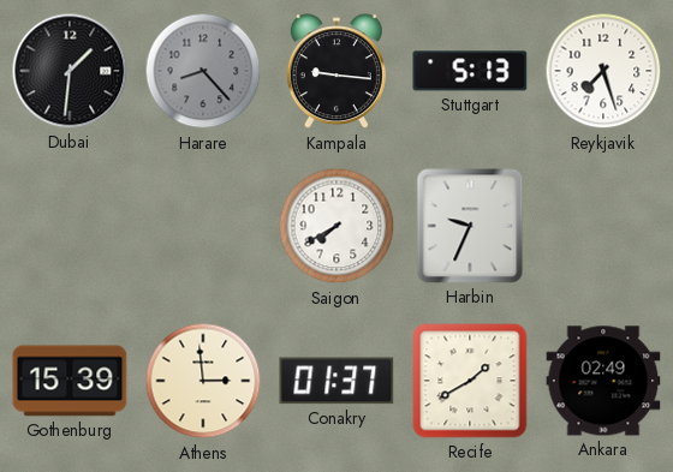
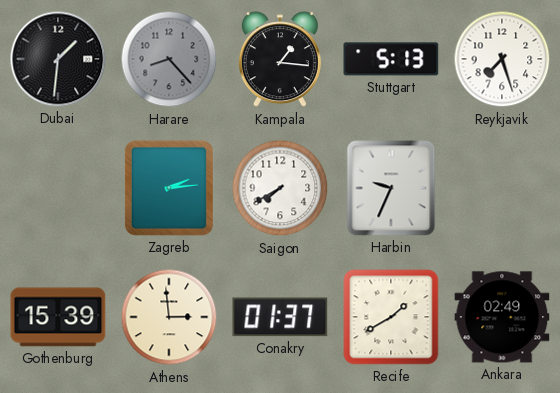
Kampala: 9:16 -> 1:16 (280, 60)
Zagreb: none -> 2:14 (169, 188)
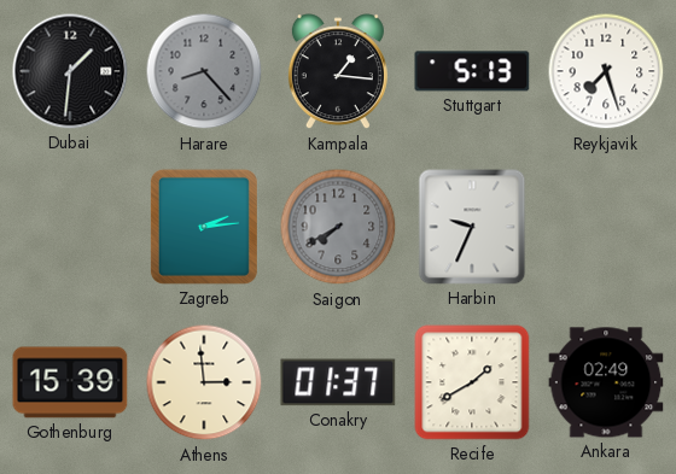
Saigon dial: white -> grey (338, 227)
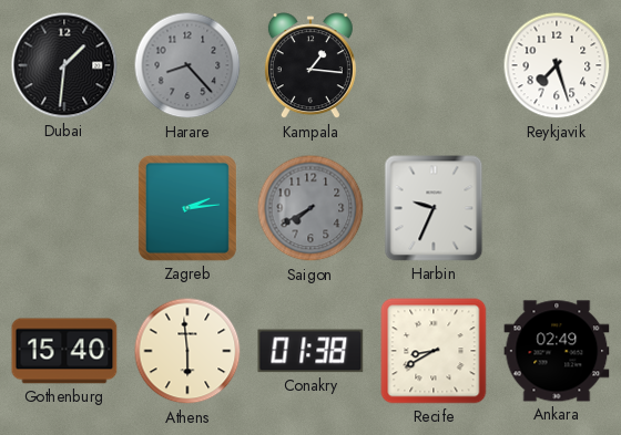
Stuttgart: 5:13 -> none (472, 71)
Gothenburg: 15:39 -> 15:40 (64, 351)
Athens: 2:59 -> 5:59 (187, 351)
Conakry: 01:37 -> 01:38 (310, 351)
Recife: 1:40 -> 8:40 (434, 351)
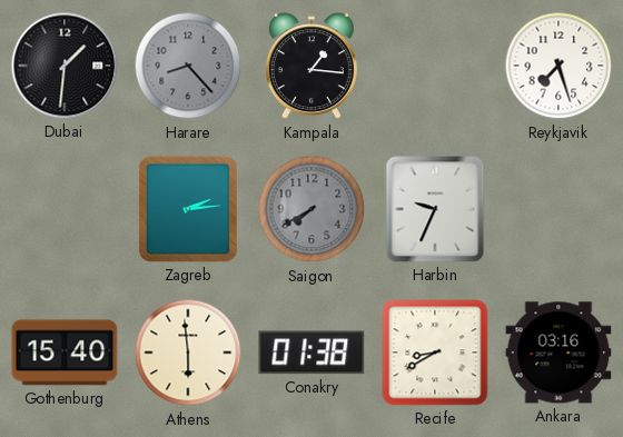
Ankara: 02:49 -> 03:16 (558, 352)
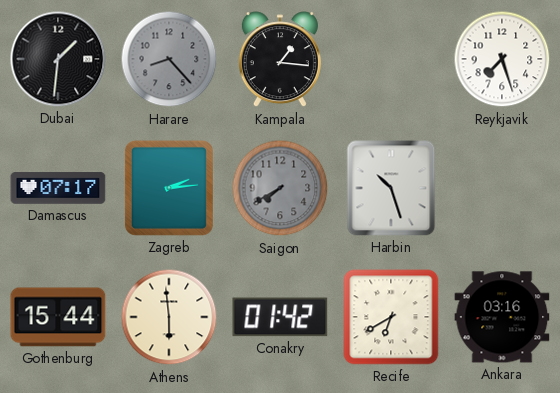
Damascus: none -> 07:17 (58, 188)
Harbin: 9:34 -> 10:27 (391, 188)
Gothenburg: 15:40 -> 15:44 (58, 317)
Conakry: 01:38 -> 01:42 (280, 317)
Recife: 8:40 -> 6:40 (391, 317)
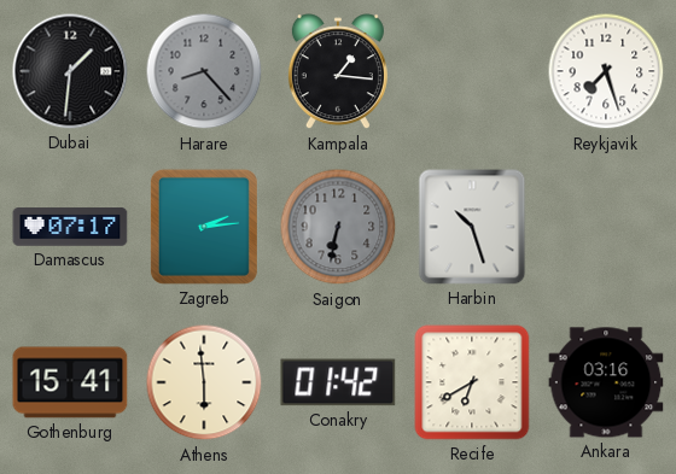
Saigon: 7:40 -> 6:32 (338, 227)
Gothenburg: 15:44 -> 15:41 (70, 382)
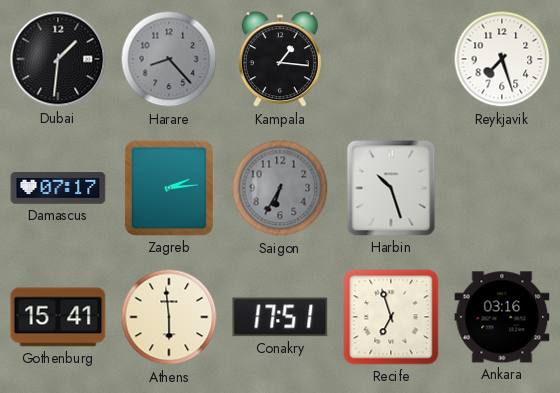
Saigon: 6:32 -> 6:35 (280, 188)
Conakry: 01:42 -> 17:51 (280, 317)
Recife: 6:40 -> 6:57 (391, 317)
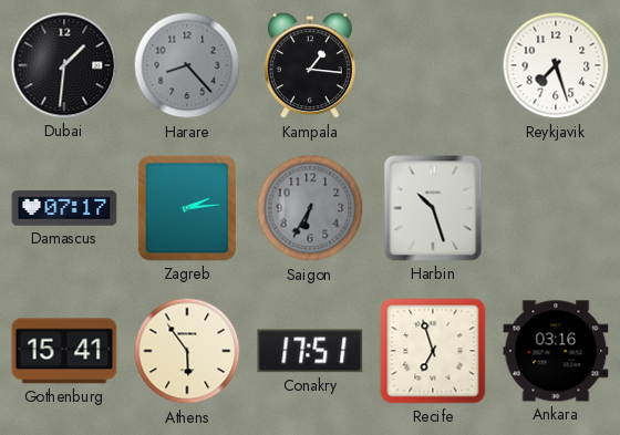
Athens: 5:59 -> 5:54 (187, 351)
